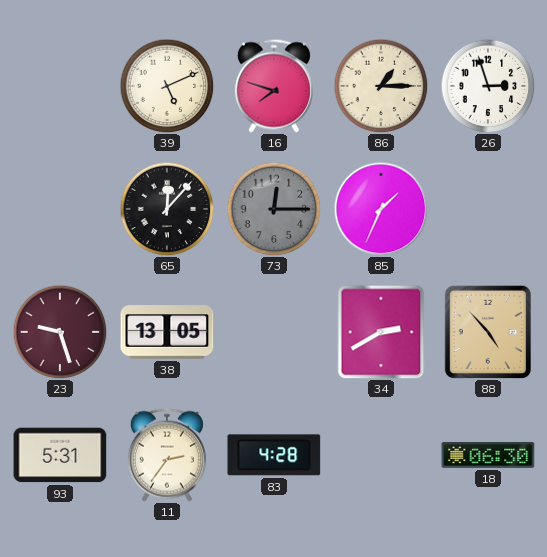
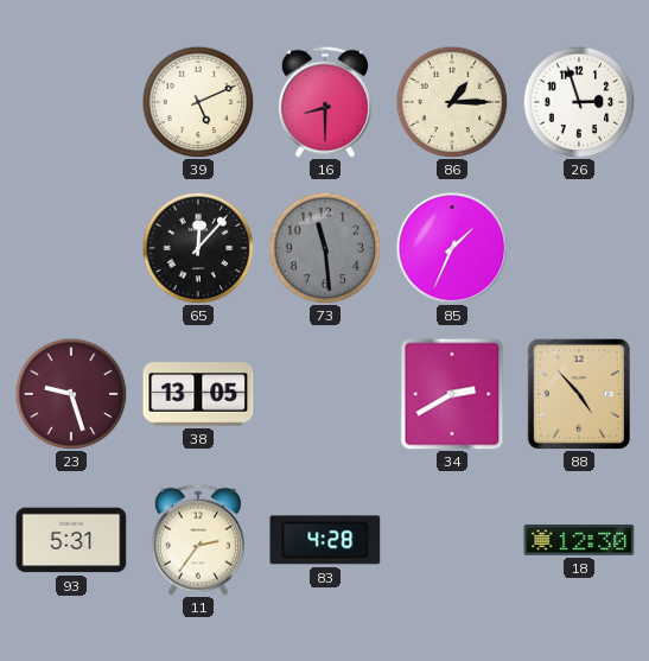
16: 7:48 -> 8:30 (325, 102)
73: 12:15 -> 11:29 (325, 248)
18: 06:30 -> 12:30 (579, 540)
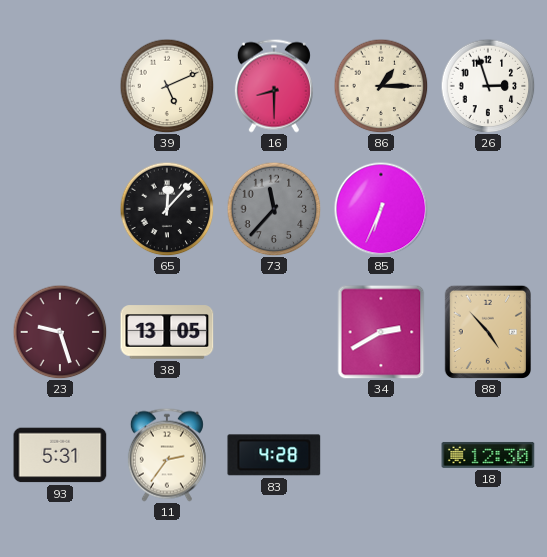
73: 11:29 -> 11:37 (274, 209)
85: 1:34 -> 6:34 (381, 209)
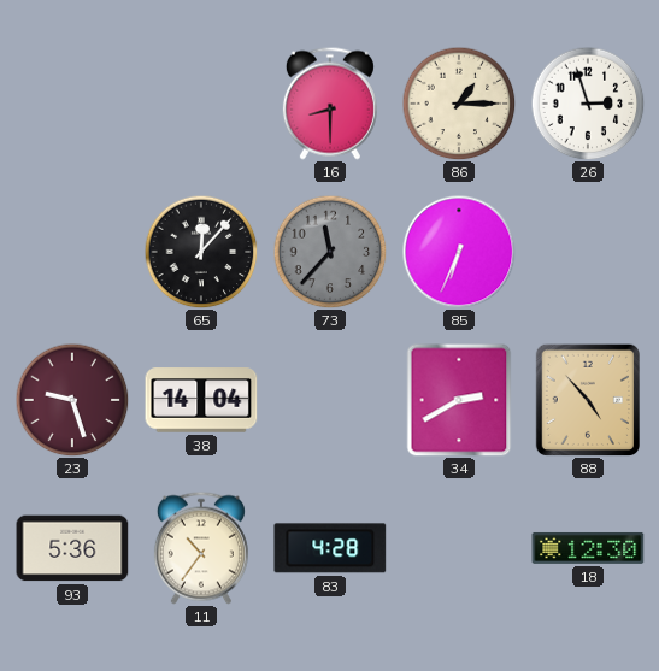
39: 5:11 -> none (167, 86)
38: 13:05 -> 14:04 (201, 400)
93: 5:31 -> 5:36 (72, 548)
11: 2:36 -> 10:36 (201, 548)
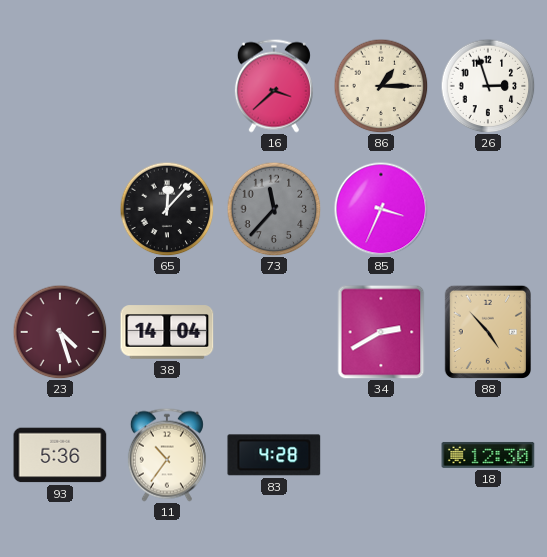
16: 8:30 -> 3:38 (274, 86)
85: 6:34 -> 3:34 (381, 209)
23: 9:27 -> 4:27 (60, 332)
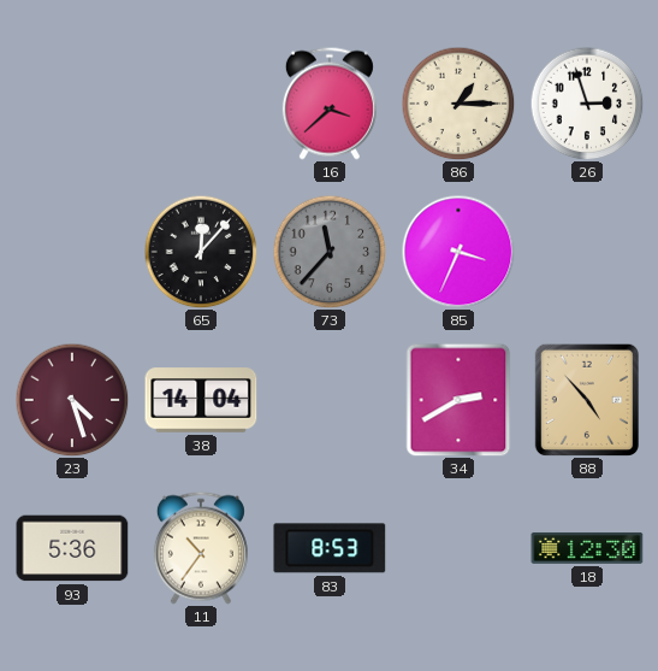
83: 4:28 -> 8:53 (330, 548)
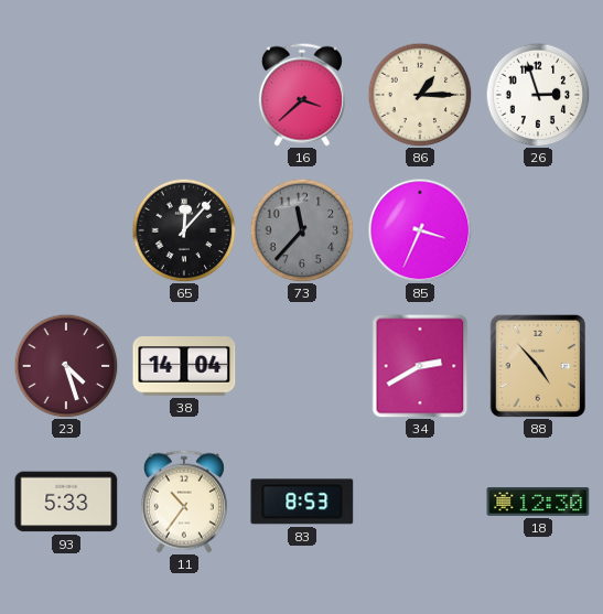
93: 5:36 -> 5:33 (66, 502)
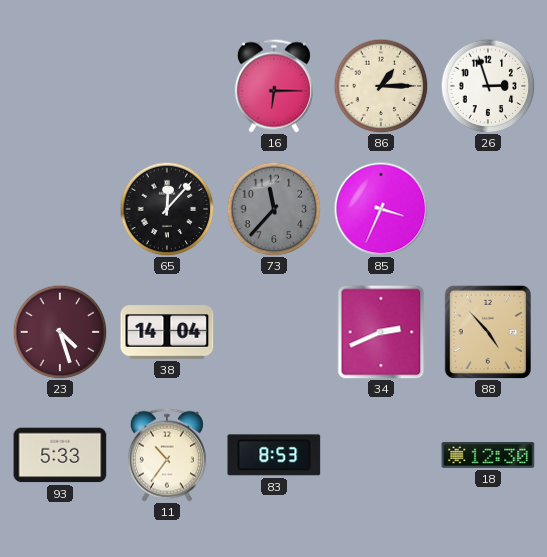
16: 3:38 -> 6:15 (274, 86)
34: 2:40 -> 2:41 (381, 332)
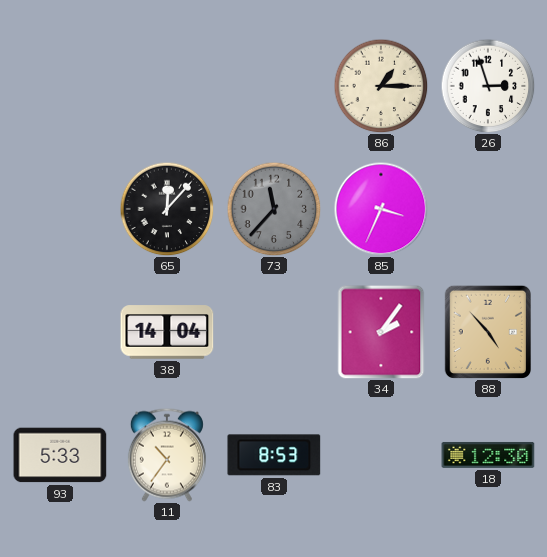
16: 6:15 -> none (274, 86)
23: 4:27 -> none (60, 332)
34: 2:41 -> 2:06 (381, 332)
